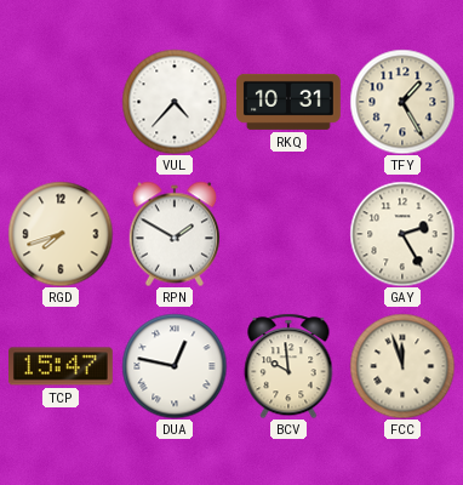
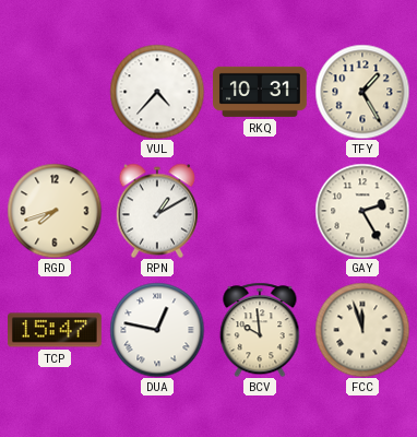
RPN: 1:50 -> 1:10 (157, 211)
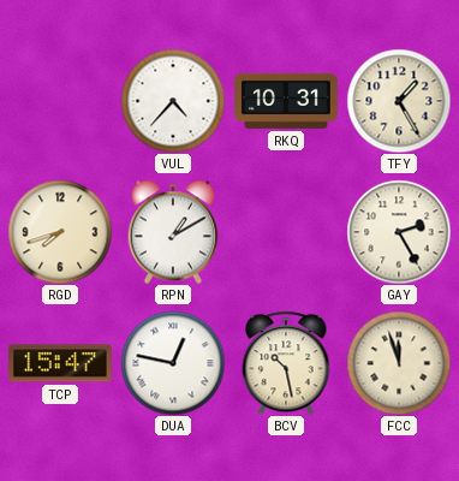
BCV: 9:59 -> 10:28 (286, 363)
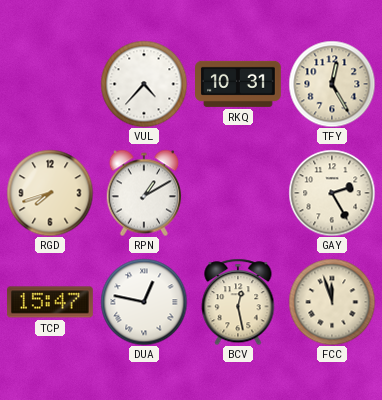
TFY: 1:25 -> 12:25 (332, 84)
BCV: 10:28 -> 12:28 (238, 302)
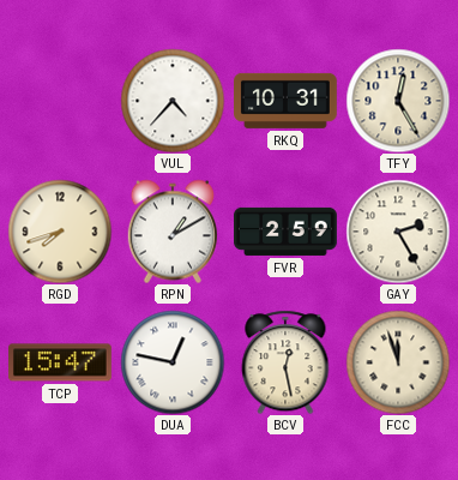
FVR: none -> 2:59 (285, 232)
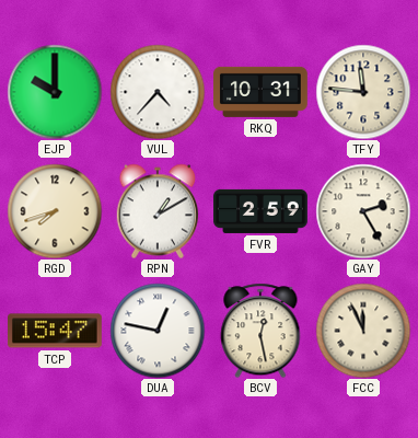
EJP: none -> 10:00 (55, 92)
TFY: 12:25 -> 11:46 (363, 92)
FCC: 11:57 -> 11:56 (363, 331)
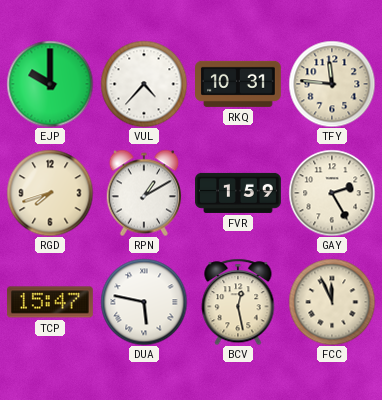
FVR: 2:59 -> 1:59 (238, 193)
DUA: 12:47 -> 5:47 (144, 302)
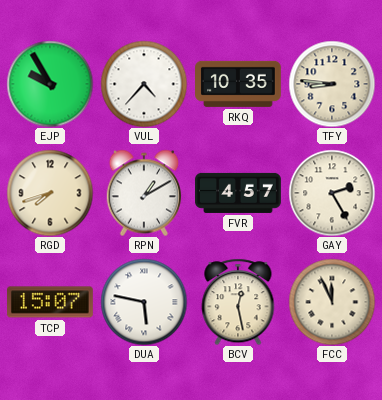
EJP: 10:00 -> 9:55 (50, 84)
RKQ: 10:31 -> 10:35 (239, 84)
TFY: 11:46 -> 8:46 (332, 84)
FVR: 1:59 -> 4:57 (238, 193)
TCP: 15:47 -> 15:07 (51, 302)
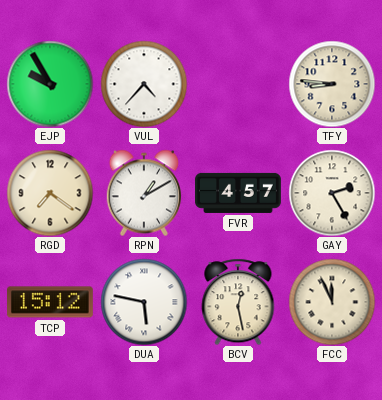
RKQ: 10:35 -> none (239, 84)
RGD: 7:42 -> 7:21 (50, 193)
TCP: 15:07 -> 15:12 (51, 302)
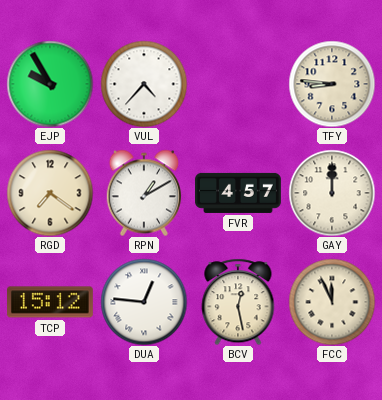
GAY: 2:25 -> 12:00 (332, 193)
DUA: 5:47 -> 12:46 (144, 302)
